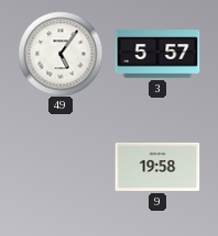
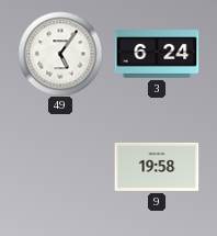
3: 5:57 -> 6:24 (157, 54)
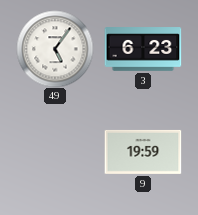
3: 6:24 -> 6:23 (143, 49)
9: 19:58 -> 19:59 (143, 152)
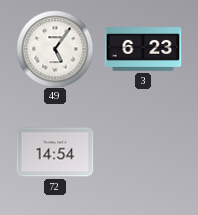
72: none -> 14:54 (55, 152)
9: 19:59 -> none (143, 152)
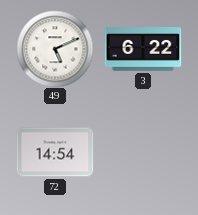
49: 5:06 -> 5:11 (55, 49)
3: 6:23 -> 6:22 (143, 49)
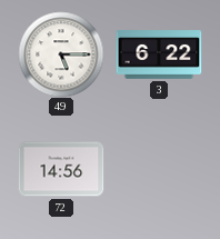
49: 5:11 -> 5:15 (61, 54)
72: 14:54 -> 14:56 (61, 169)
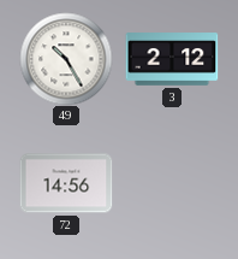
49: 5:15 -> 10:25 (66, 59)
3: 6:22 -> 2:12 (172, 59)
